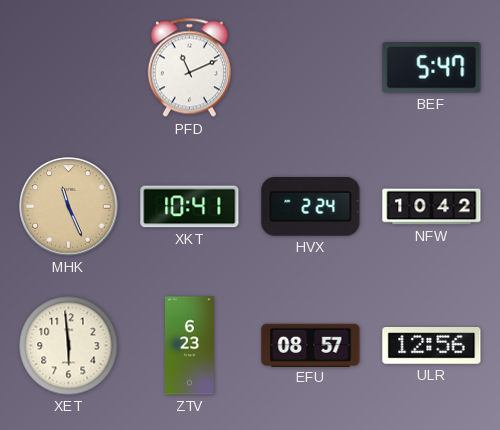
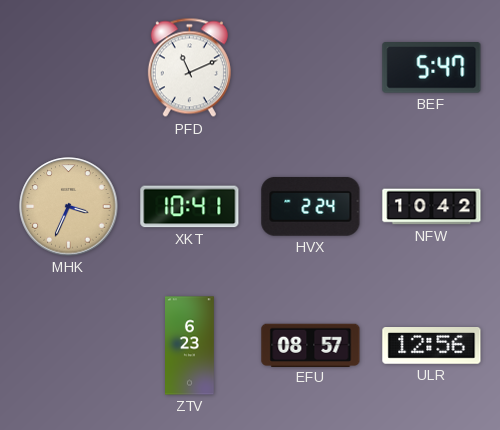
MHK: 11:26 -> 3:34 (69, 207)
XET: 5:59 -> none (69, 346)
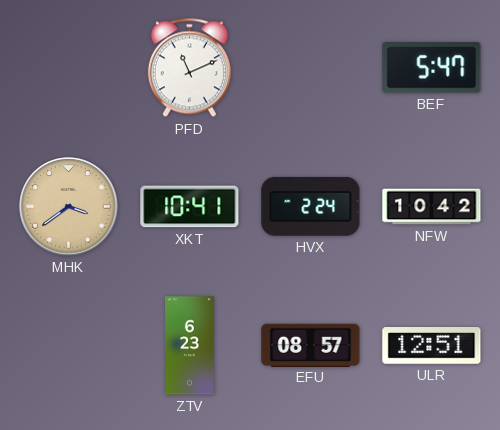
MHK: 3:34 -> 3:39 (69, 207)
ULR: 12:56 -> 12:51 (432, 346)
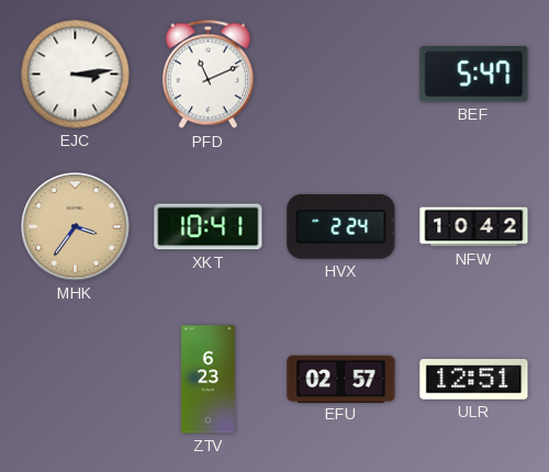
EJC: none -> 3:14 (76, 75)
MHK: 3:39 -> 3:36 (76, 227)
EFU: 08:57 -> 02:57 (341, 379)
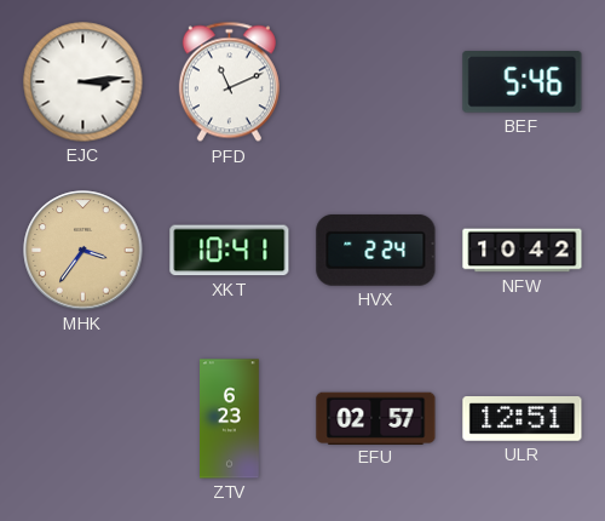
BEF: 5:47 -> 5:46 (523, 82)
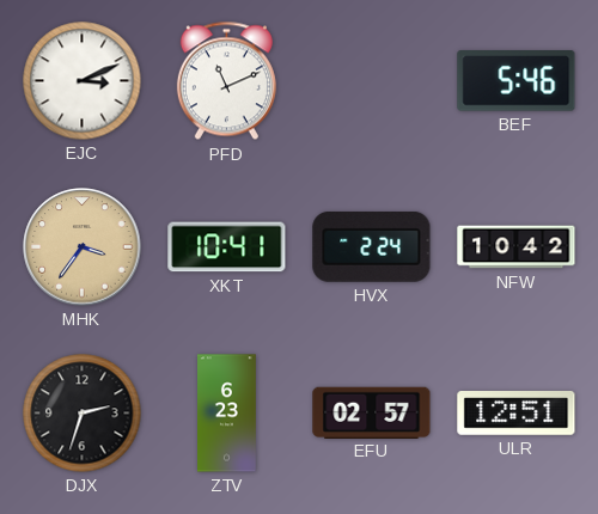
EJC: 3:14 -> 3:11 (83, 81)
DJX: none -> 2:33 (83, 414)
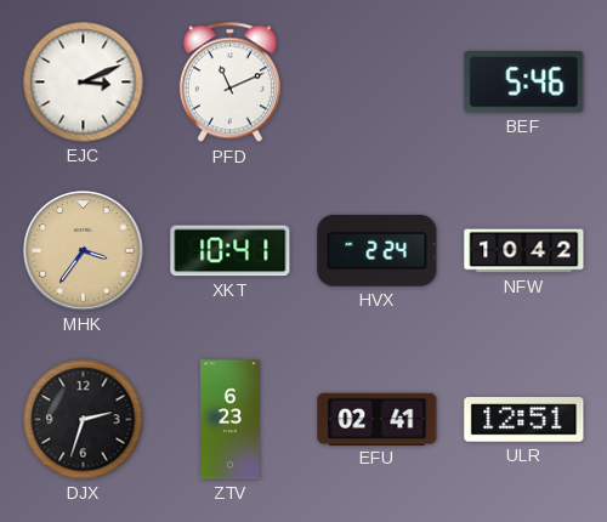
EFU: 02:57 -> 02:41 (378, 419)
